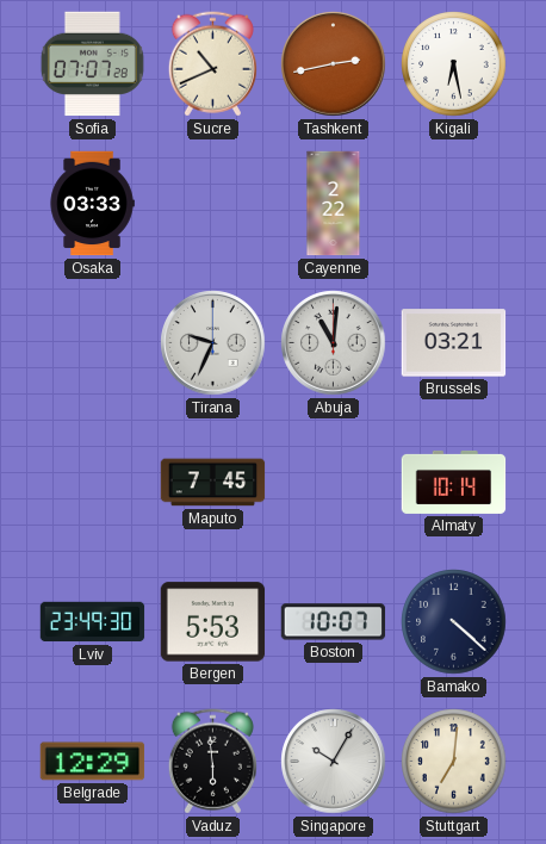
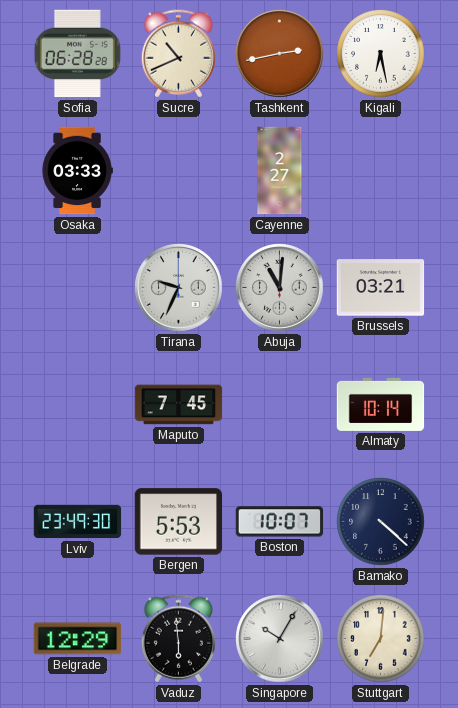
Sofia: 07:07 -> 06:28 (77, 54)
Cayenne: 2:22 -> 2:27 (280, 171)
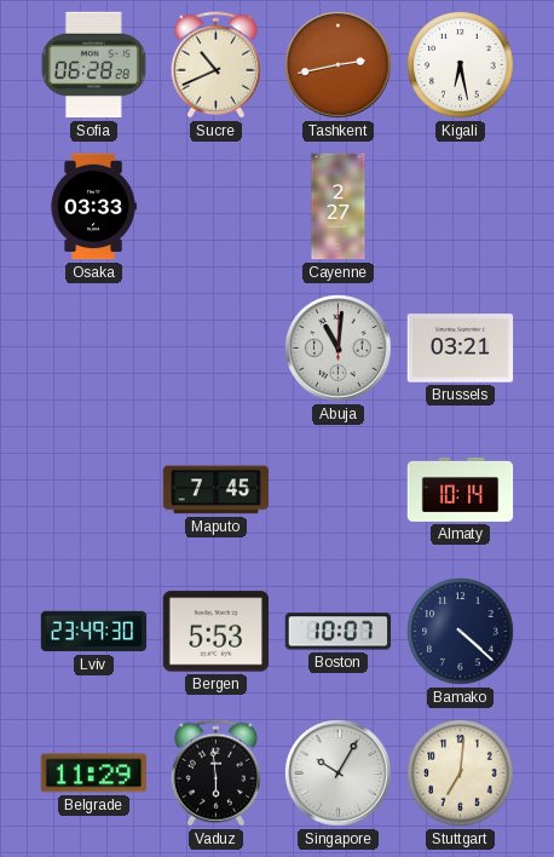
Tirana: 9:34 -> none (179, 288)
Belgrade: 12:29 -> 11:29 (94, 773)
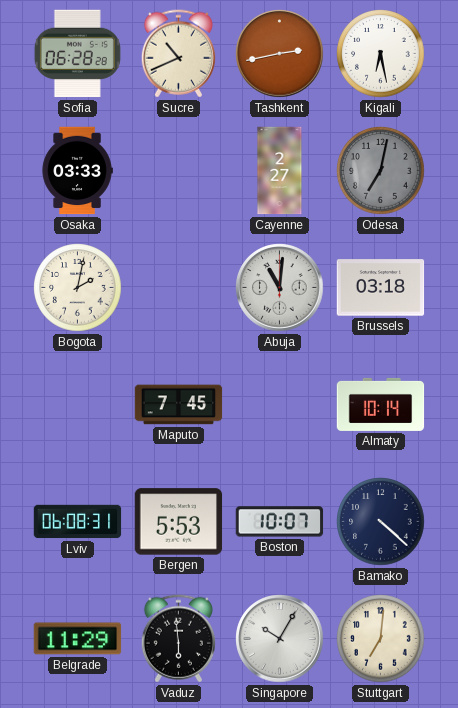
Odesa: none -> 7:02 (381, 171)
Bogota: none -> 2:02 (78, 288)
Brussels: 03:21 -> 03:18 (381, 288)
Lviv: 23:49 -> 06:08 (78, 522)
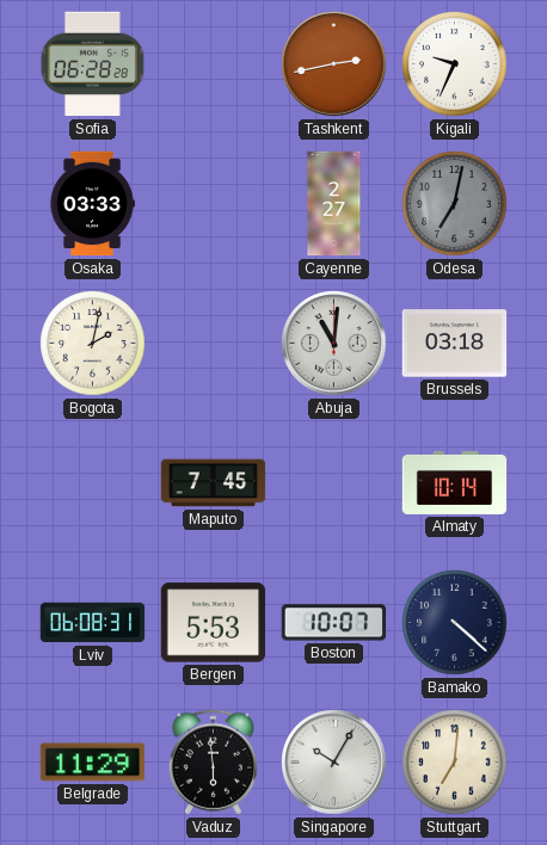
Sucre: 10:41 -> none (178, 54)
Kigali: 6:28 -> 9:34 (455, 64)
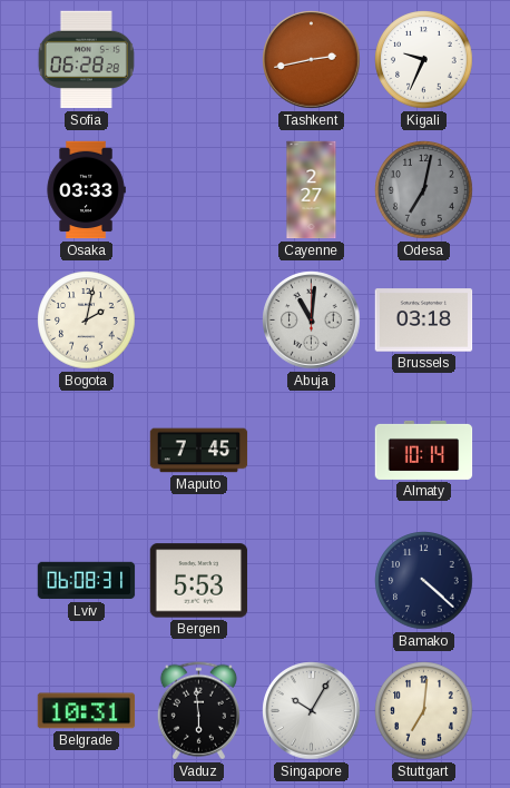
Boston: 10:07 -> none (334, 623)
Belgrade: 11:29 -> 10:31 (87, 711)
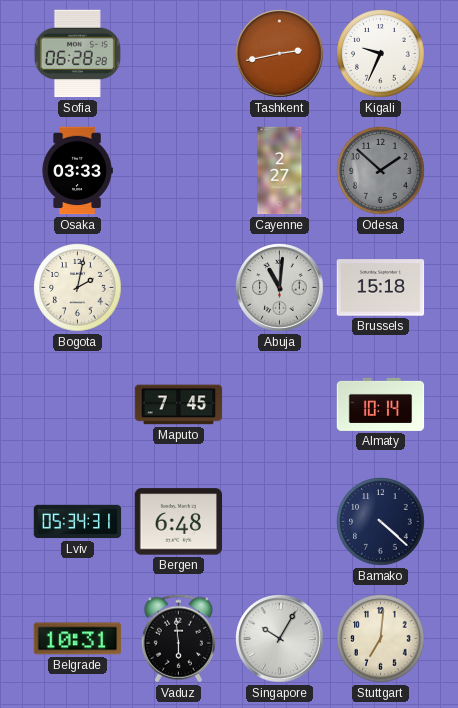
Odesa: 7:02 -> 1:52 (381, 171)
Brussels: 03:18 -> 15:18 (381, 288)
Lviv: 06:08 -> 05:34 (78, 522)
Bergen: 5:53 -> 6:48 (179, 522)
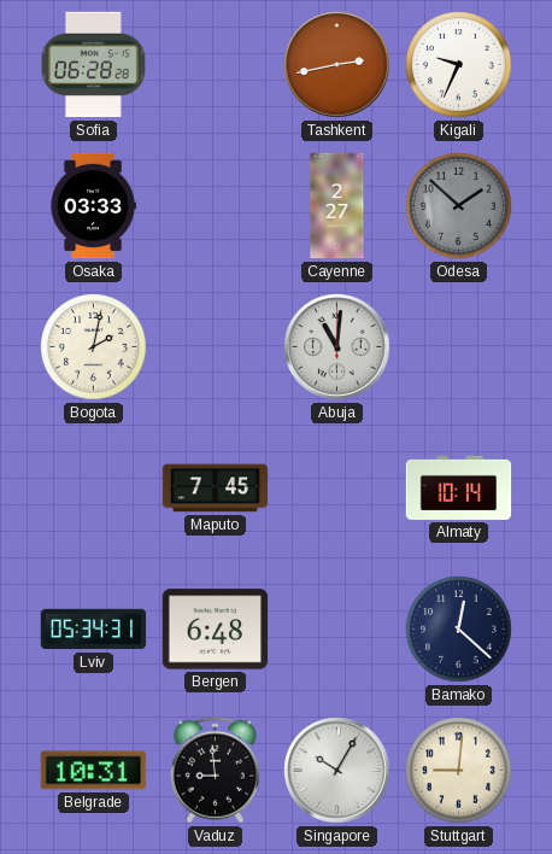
Brussels: 15:18 -> none (381, 288)
Bamako: 4:22 -> 12:22 (459, 630)
Vaduz: 5:59 -> 8:59 (215, 771)
Stuttgart: 7:01 -> 9:01 (459, 771)
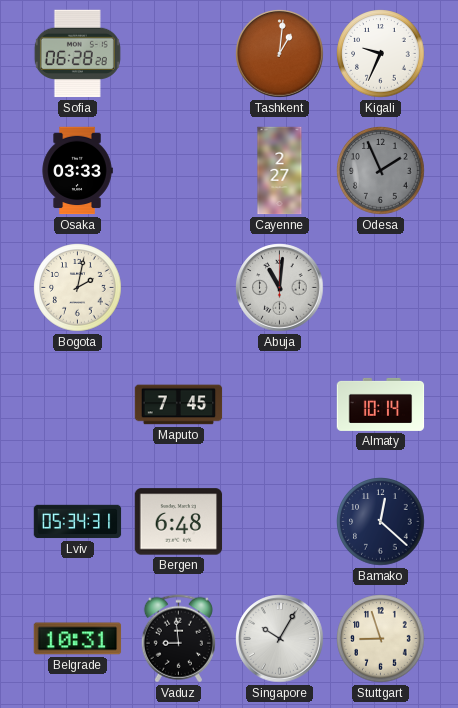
Tashkent: 2:43 -> 1:01 (280, 54)
Odesa: 1:52 -> 1:56 (381, 171)
Stuttgart: 9:01 -> 8:57 (381, 639)
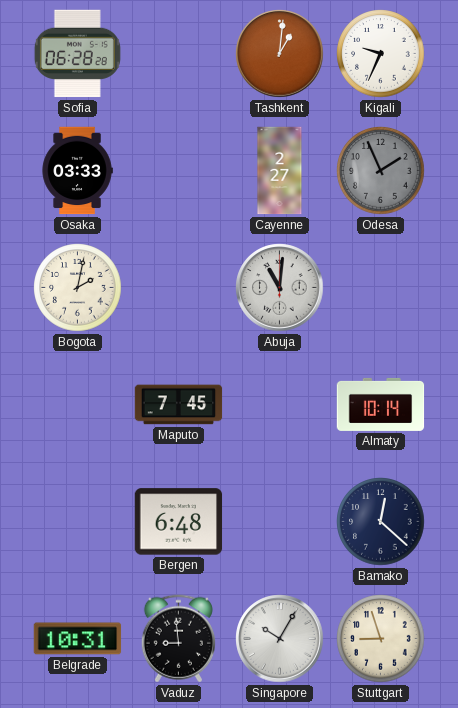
Lviv: 05:34 -> none (78, 522)
